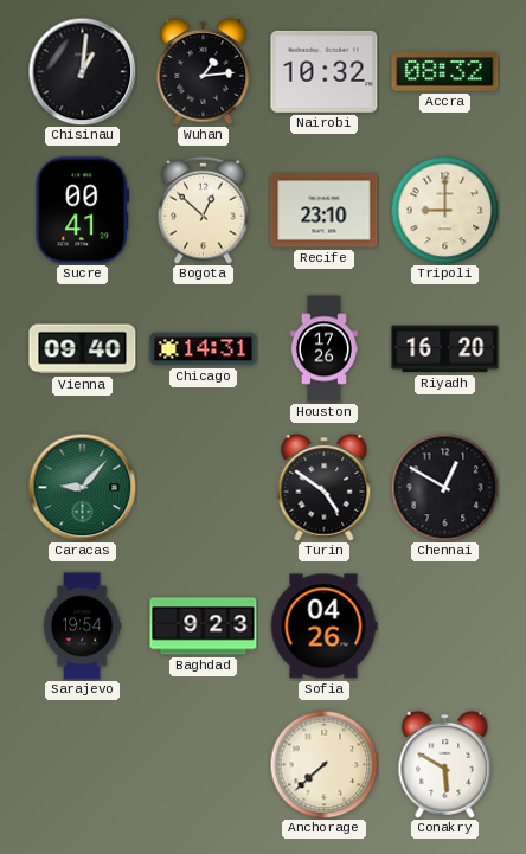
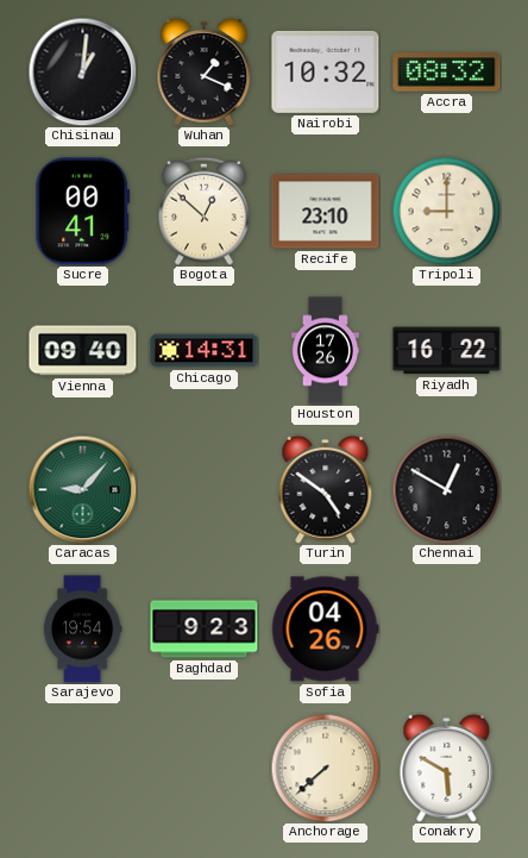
Wuhan: 1:14 -> 1:19 (205, 71)
Riyadh: 16:20 -> 16:22 (447, 351)
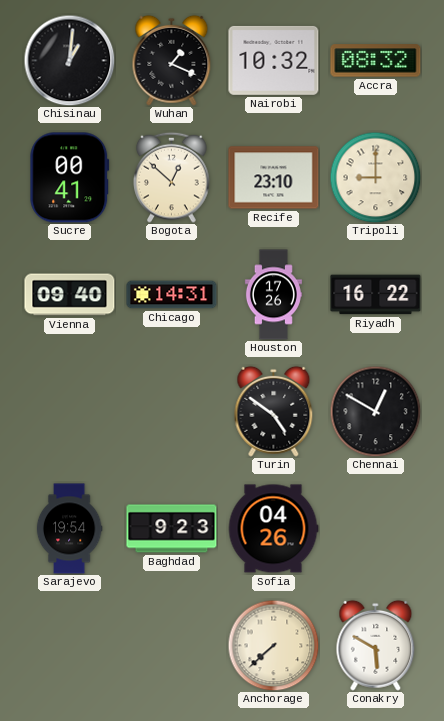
Caracas: 9:07 -> none (82, 489)
